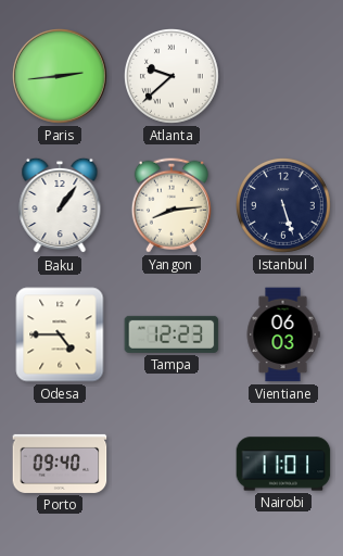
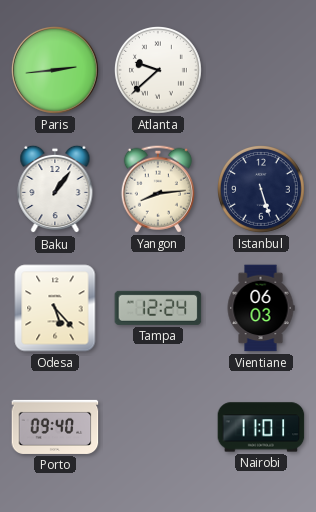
Odesa: 4:45 -> 5:23 (55, 308)
Tampa: 12:23 -> 12:24 (158, 308)
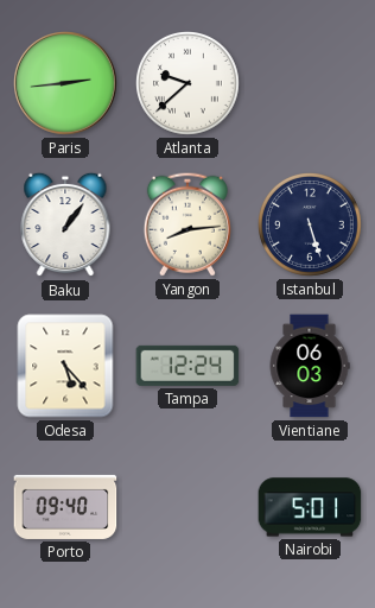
Nairobi: 11:01 -> 5:01 (310, 507)
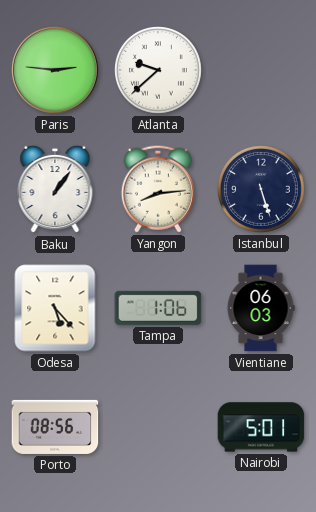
Paris: 2:44 -> 2:46 (56, 71)
Tampa: 12:24 -> 1:06 (158, 308)
Porto: 09:40 -> 08:56 (55, 427)
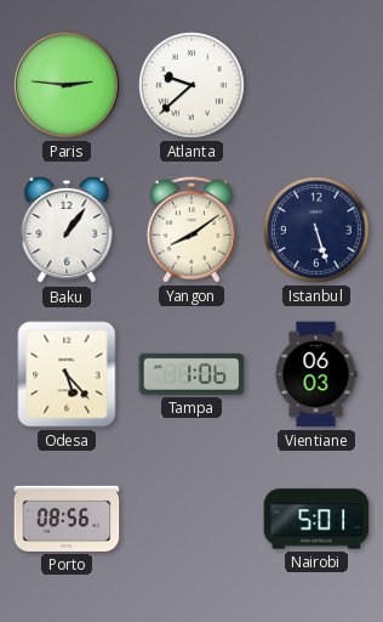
Yangon: 8:14 -> 8:09 (191, 230)
